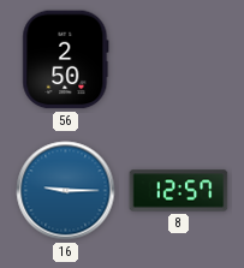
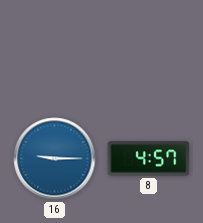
56: 2:50 -> none (66, 60)
8: 12:57 -> 4:57 (149, 159)
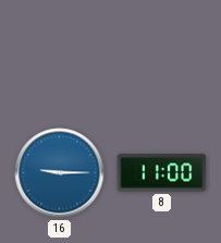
8: 4:57 -> 11:00 (162, 173)
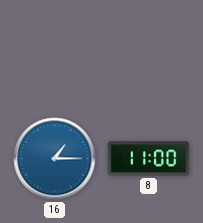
16: 9:15 -> 1:15 (55, 159)
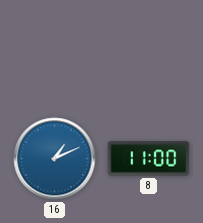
16: 1:15 -> 1:11 (55, 159)
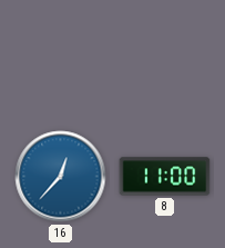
16: 1:11 -> 12:37 (61, 177)
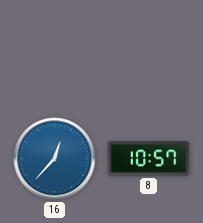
8: 11:00 -> 10:57 (149, 159)
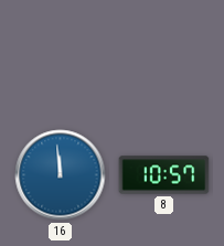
16: 12:37 -> 11:59 (61, 175)
